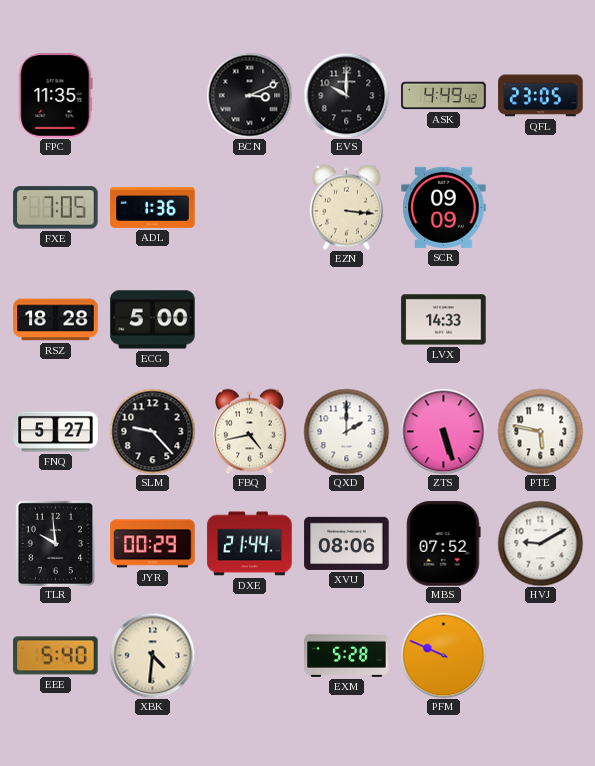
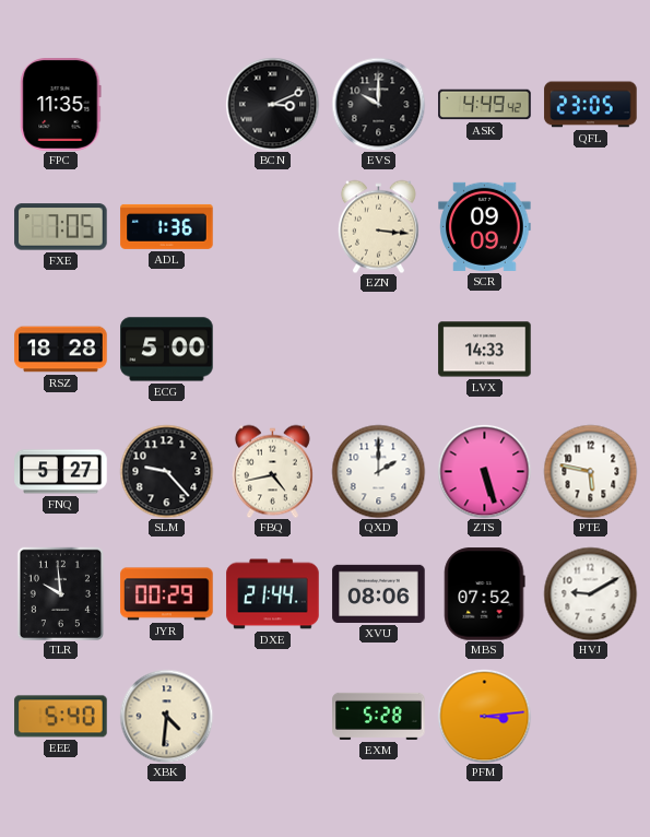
PFM: 9:49 -> 3:14 (484, 716)
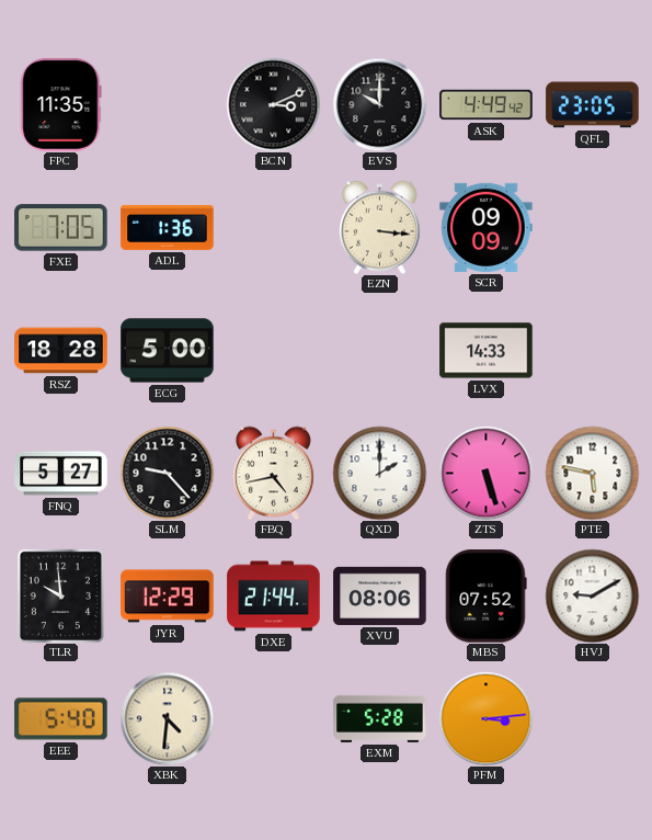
JYR: 00:29 -> 12:29 (168, 597)
